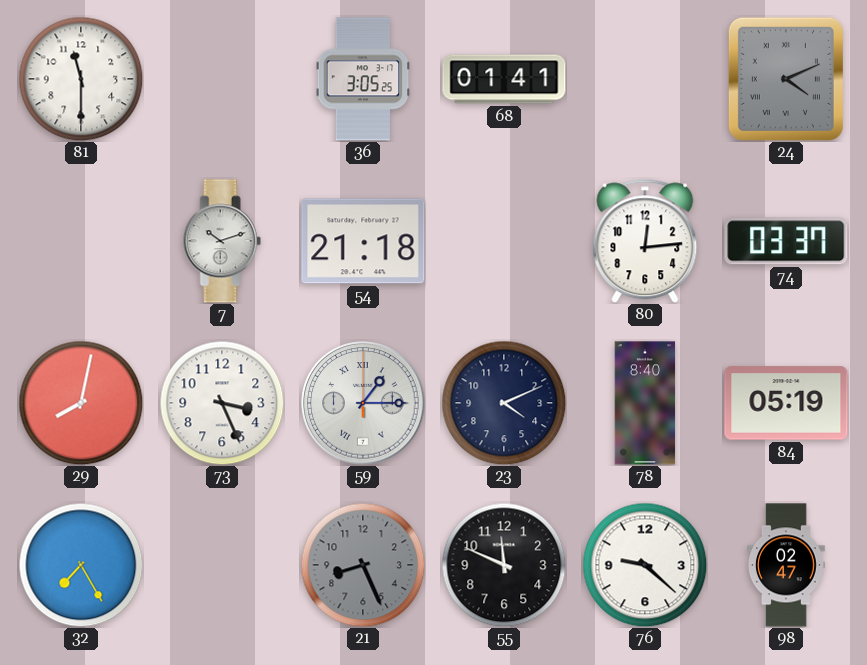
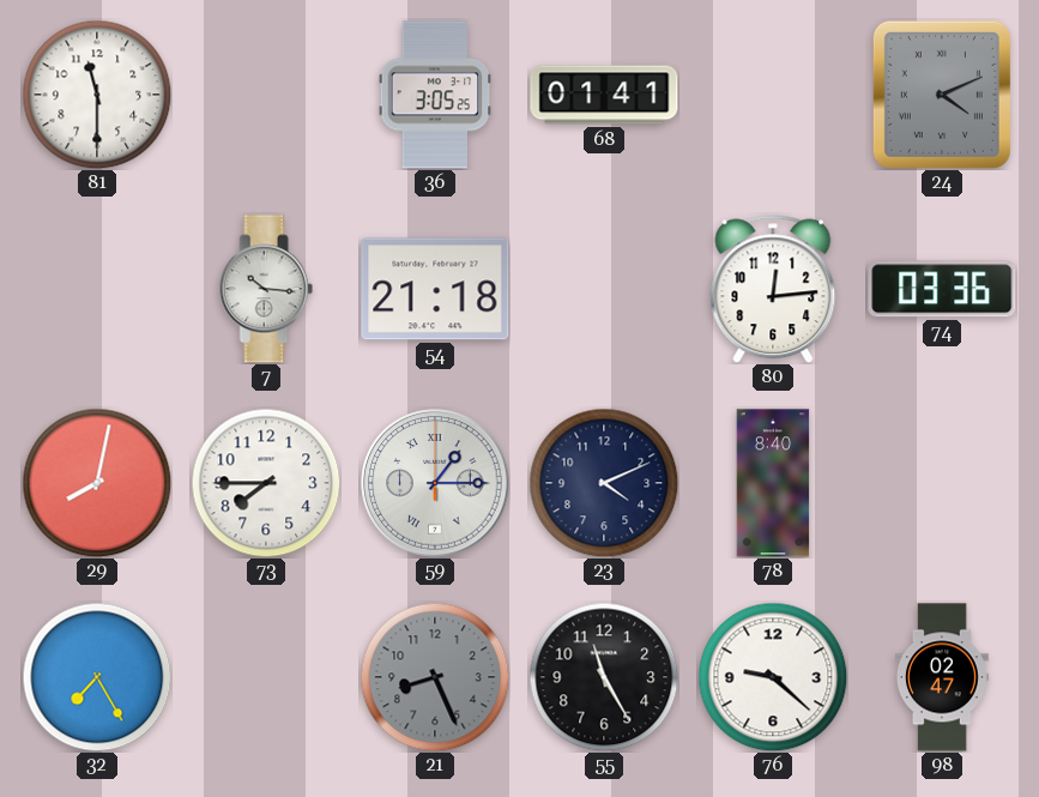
7: 10:12 -> 10:16 (266, 289)
74: 03:37 -> 03:36 (942, 289)
73: 3:26 -> 7:45 (266, 483)
84: 05:19 -> none (786, 403)
55: 11:49 -> 11:25 (604, 677)
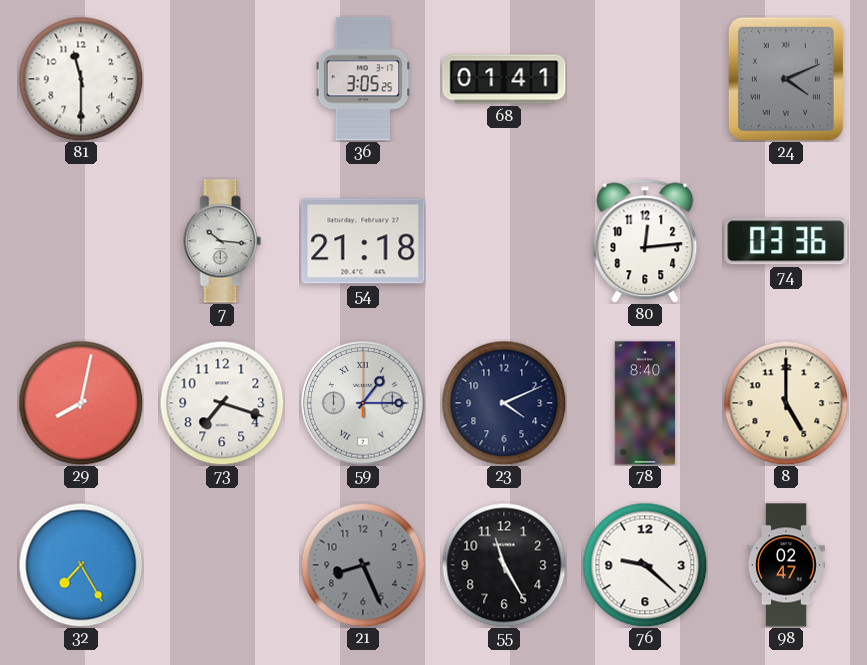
73: 7:45 -> 7:18 (222, 403)
8: none -> 5:00 (786, 403)
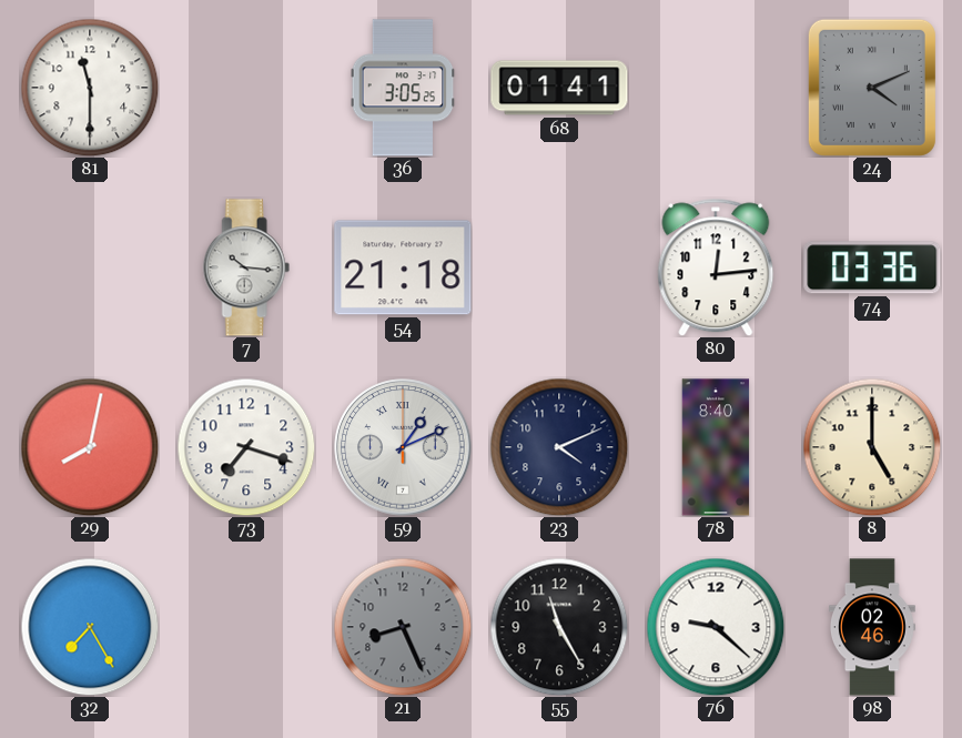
59: 1:15 -> 1:11 (403, 447)
98: 02:47 -> 02:46 (872, 627)
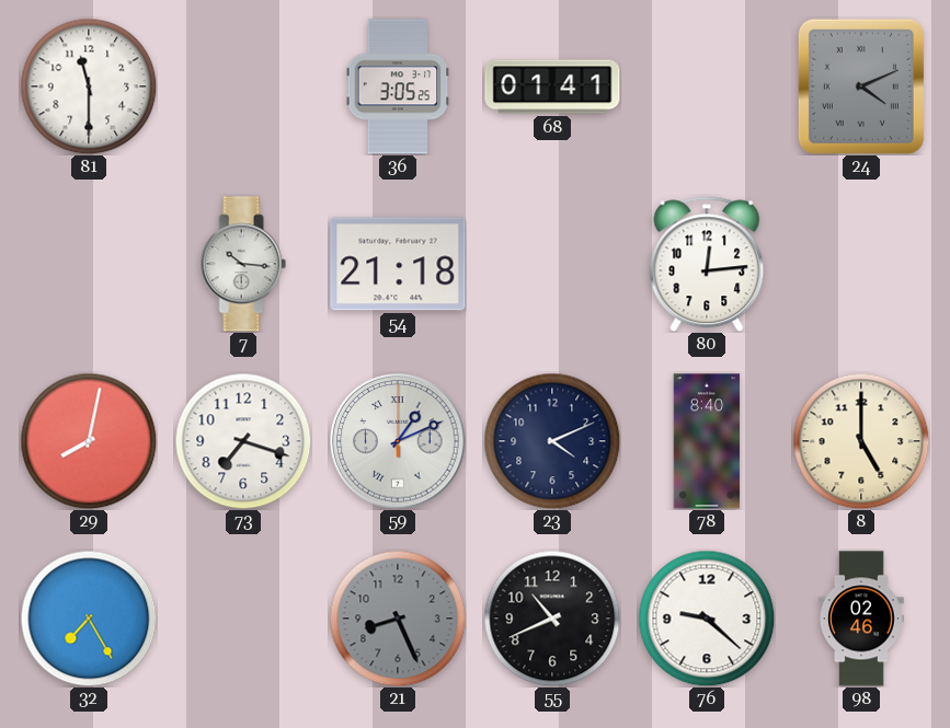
74: 03:36 -> none (872, 267)
55: 11:25 -> 10:41 (552, 619)
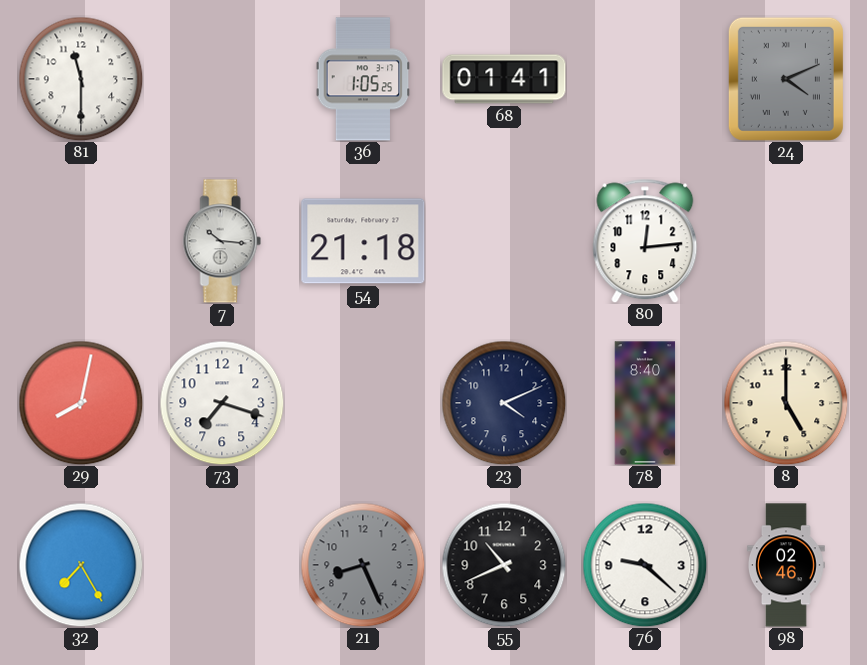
36: 3:05 -> 1:05 (363, 79)
59: 1:11 -> none (398, 441)
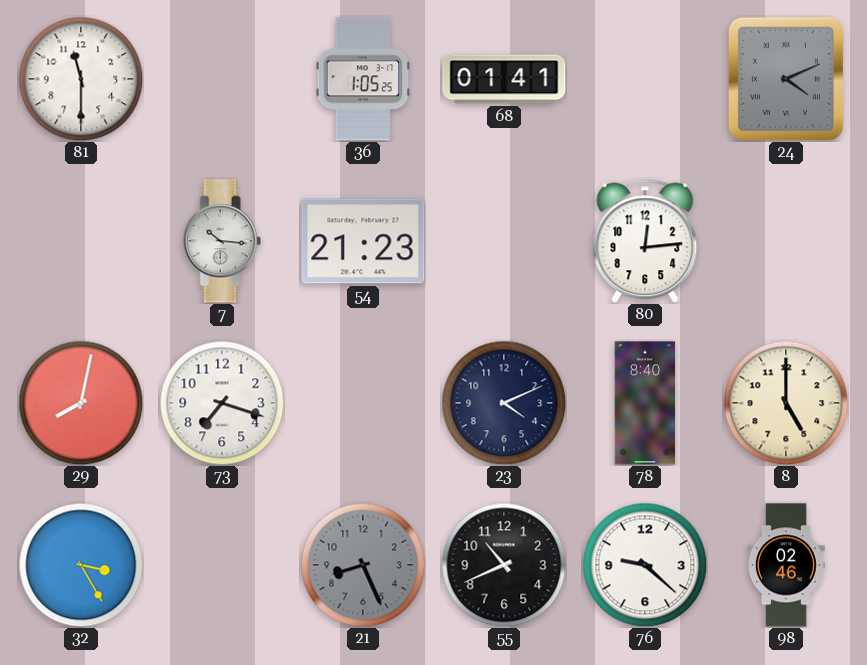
54: 21:18 -> 21:23 (363, 241)
32: 7:25 -> 3:25 (81, 565)
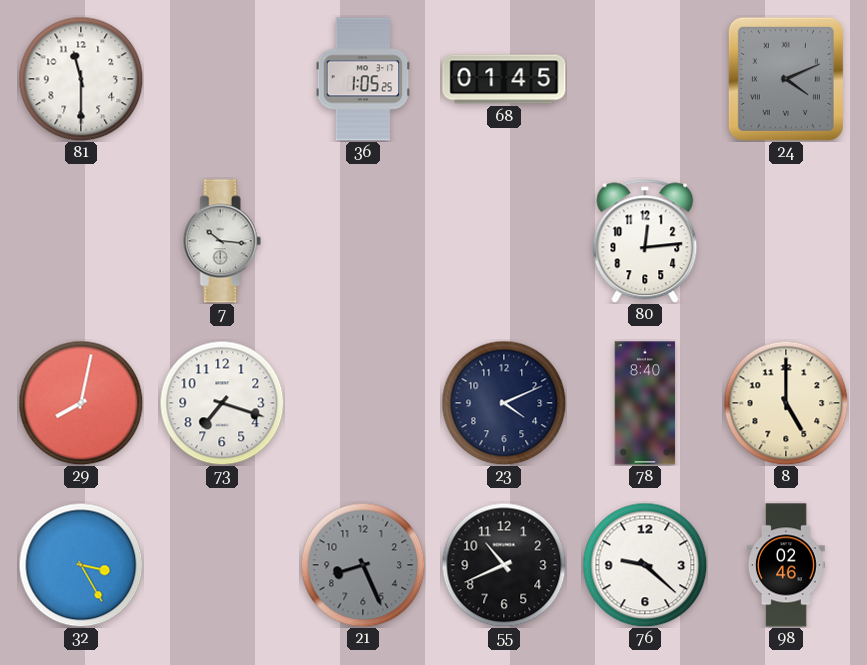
68: 01:41 -> 01:45 (504, 79)
54: 21:23 -> none (363, 241)
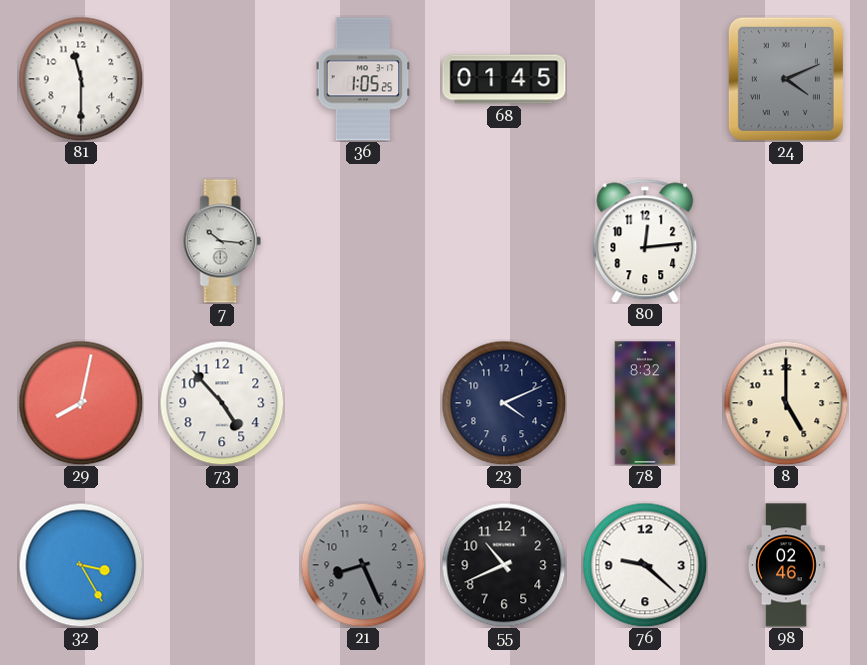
73: 7:18 -> 4:53 (222, 403)
78: 8:40 -> 8:32 (645, 403)
